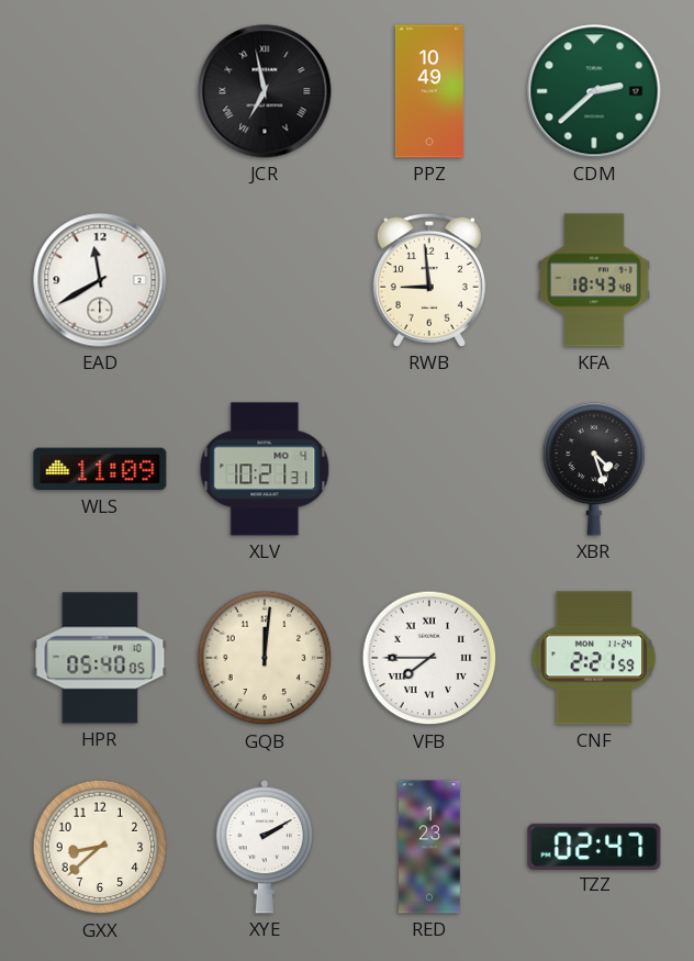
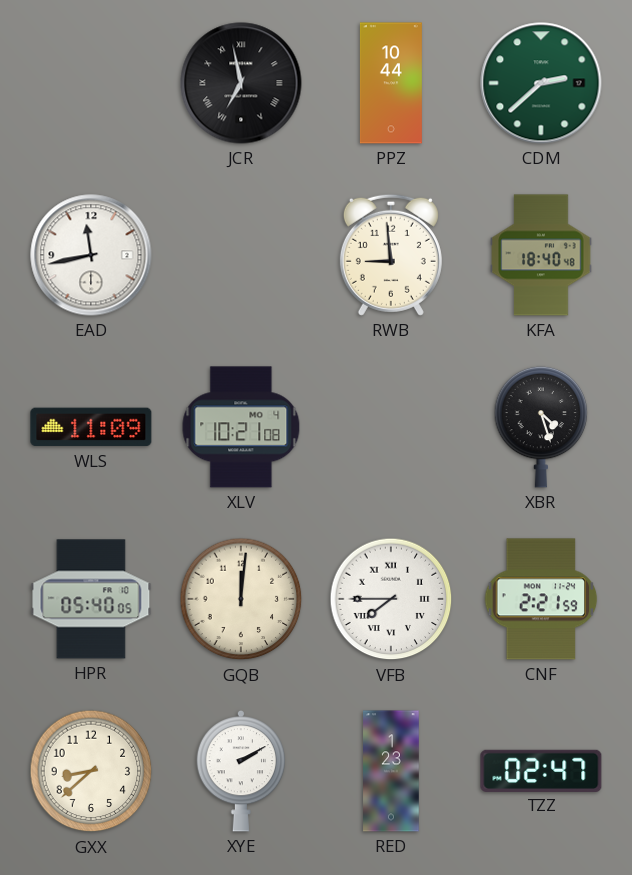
PPZ: 10:49 -> 10:44 (391, 83)
EAD: 11:40 -> 11:43 (91, 255)
KFA: 18:43 -> 18:40 (541, 255)
XLV: 10:21:31 -> 10:21:08 (241, 427)
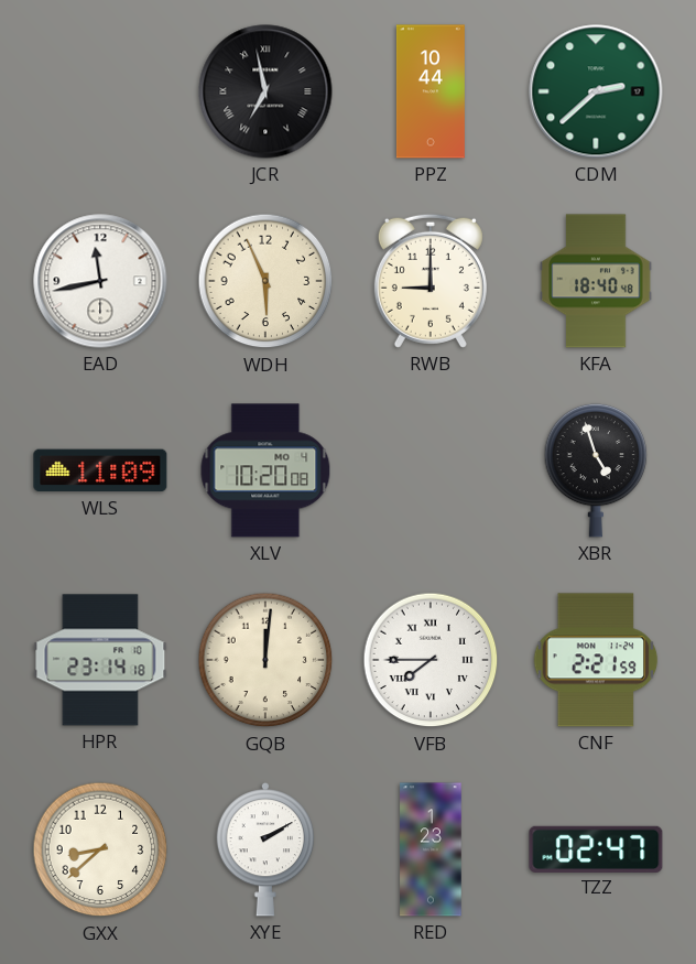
WDH: none -> 5:56 (265, 281)
RWB: 8:59 -> 9:00 (431, 281)
XLV: 10:21 -> 10:20 (265, 470)
XBR: 4:27 -> 4:57 (596, 470)
HPR: 05:40 -> 23:14 (100, 660)
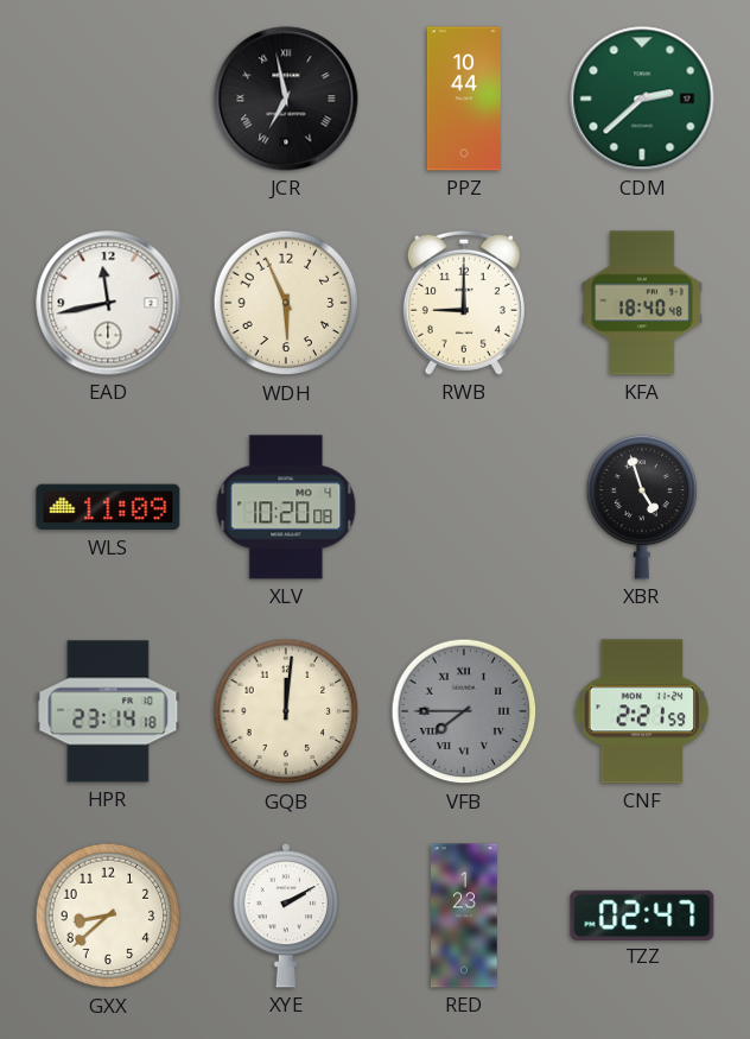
VFB dial: white -> grey (464, 711)
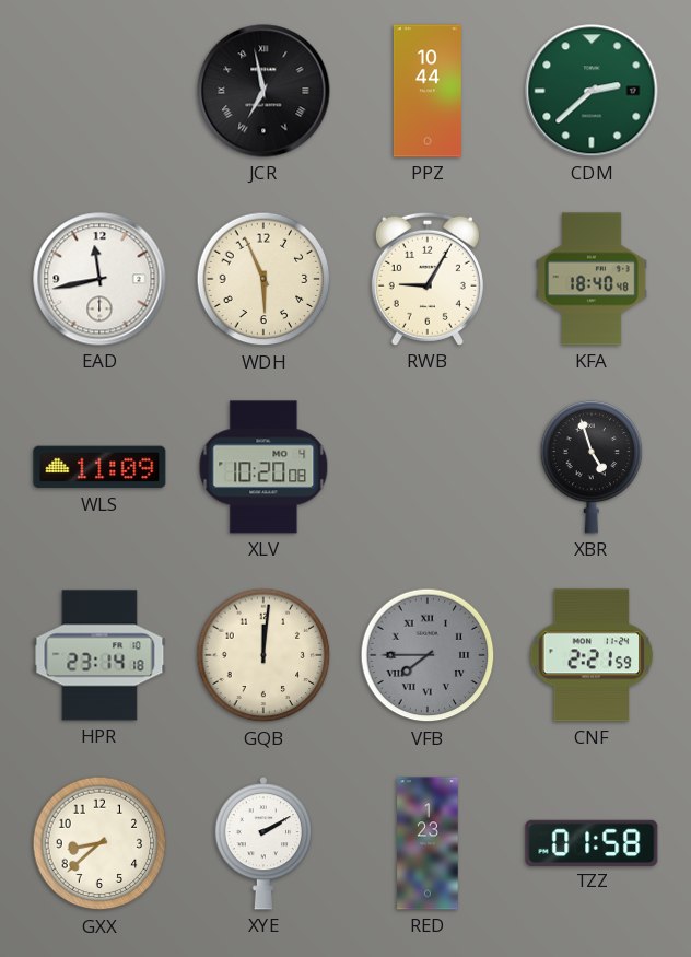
RWB: 9:00 -> 9:05 (428, 279)
TZZ: 02:47 -> 01:58 (592, 842)
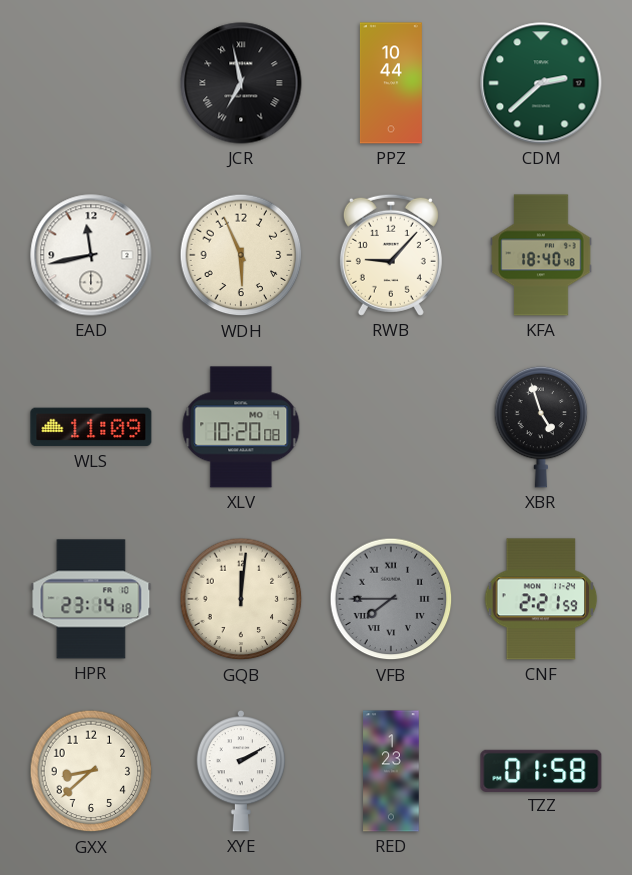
RWB: 9:05 -> 9:07 (391, 255)
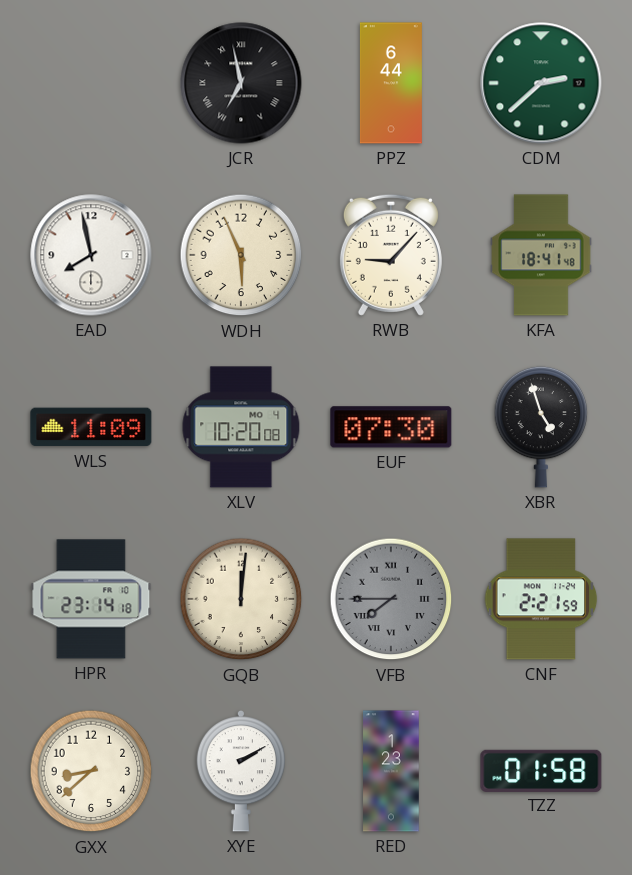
PPZ: 10:44 -> 6:44 (391, 83)
EAD: 11:43 -> 7:58 (91, 255)
KFA: 18:40 -> 18:41 (541, 255)
EUF: none -> 07:30 (391, 427)
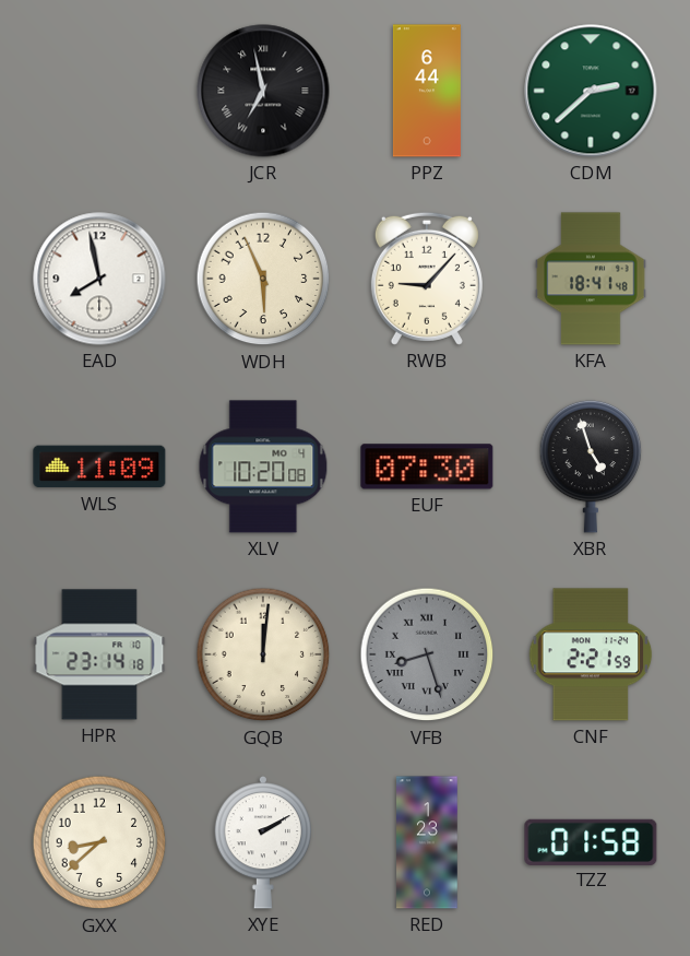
VFB: 7:45 -> 8:27 (427, 654)
